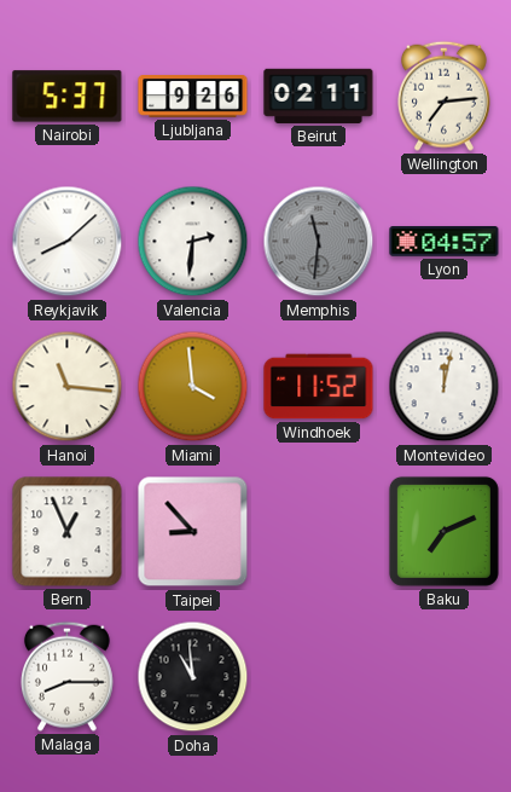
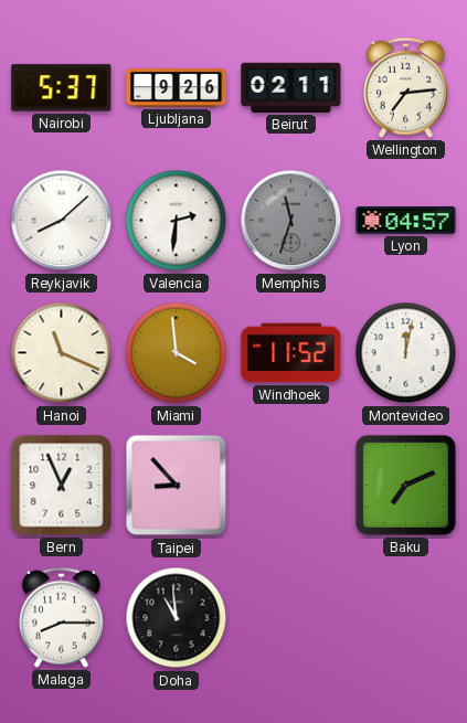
Memphis: 11:31 -> 11:33 (291, 221)
Hanoi: 11:16 -> 11:19 (62, 353)
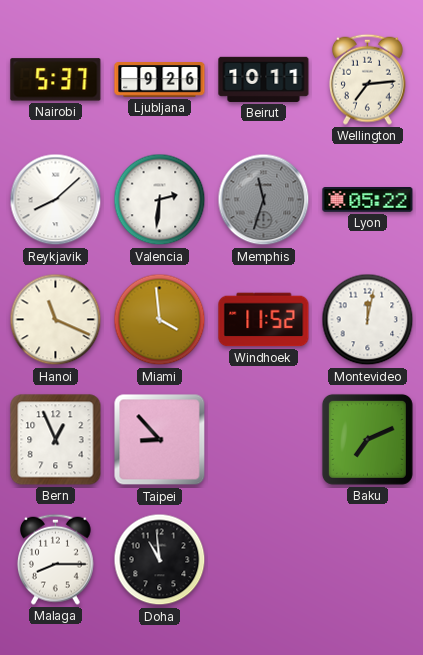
Beirut: 02:11 -> 10:11 (264, 79)
Lyon: 04:57 -> 05:22 (368, 200)
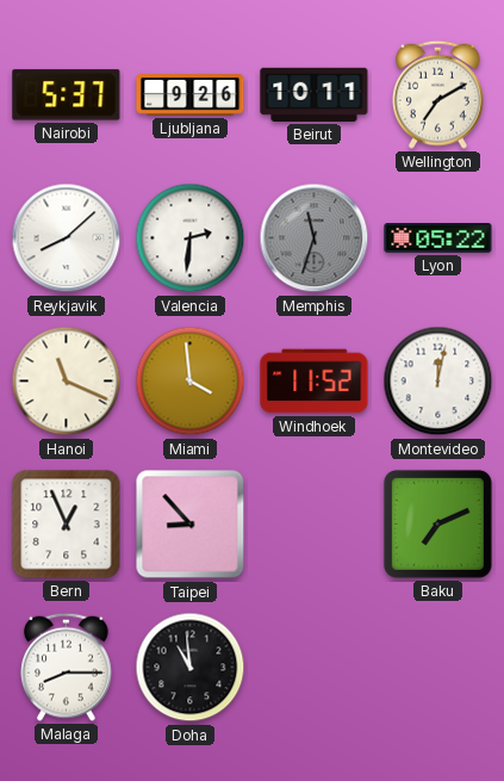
Wellington: 7:14 -> 7:10 (437, 94)
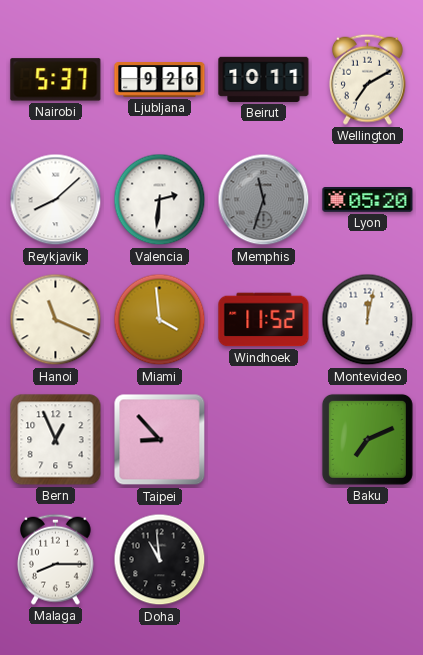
Lyon: 05:22 -> 05:20 (368, 200)
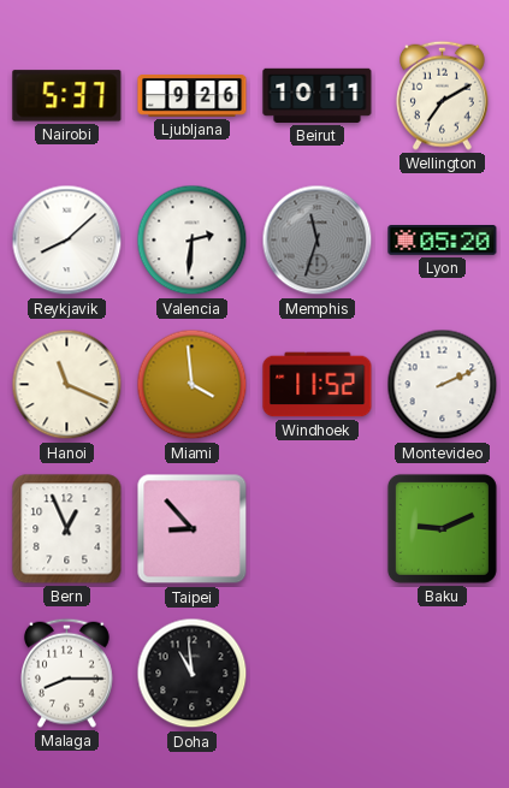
Montevideo: 12:02 -> 2:11 (443, 385)
Baku: 7:11 -> 9:11 (442, 528)
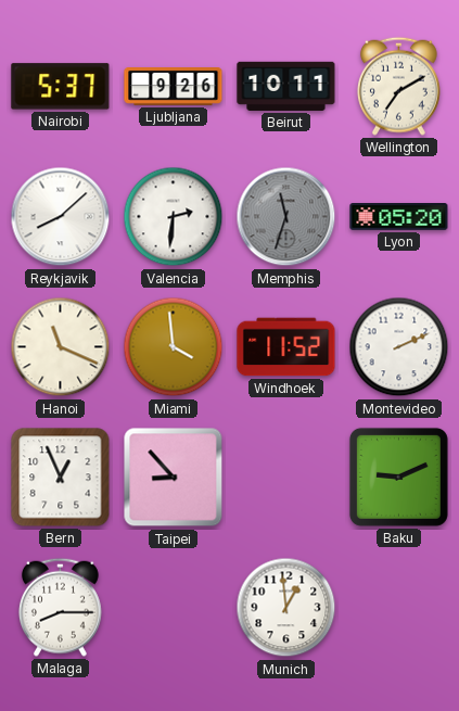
Doha: 10:59 -> none (193, 674)
Munich: none -> 12:59 (286, 608)
